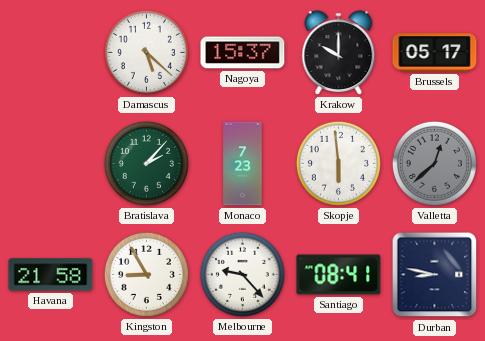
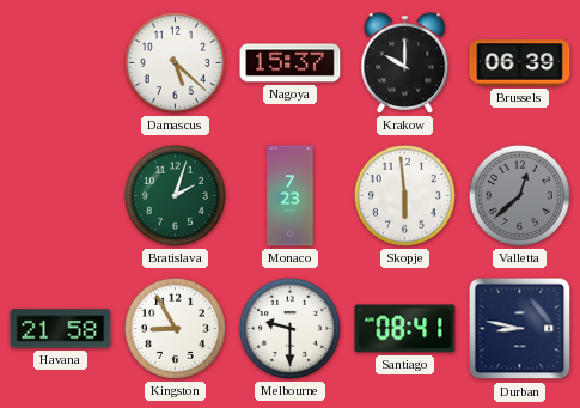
Brussels: 05:17 -> 06:39 (520, 63)
Bratislava: 2:07 -> 2:03 (175, 195)
Melbourne: 9:23 -> 9:30 (289, 328)
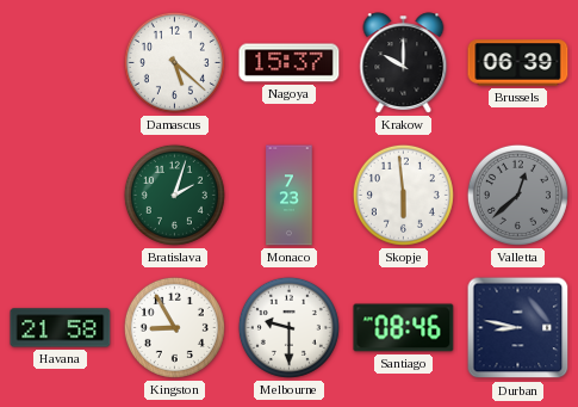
Santiago: 08:41 -> 08:46 (404, 328)
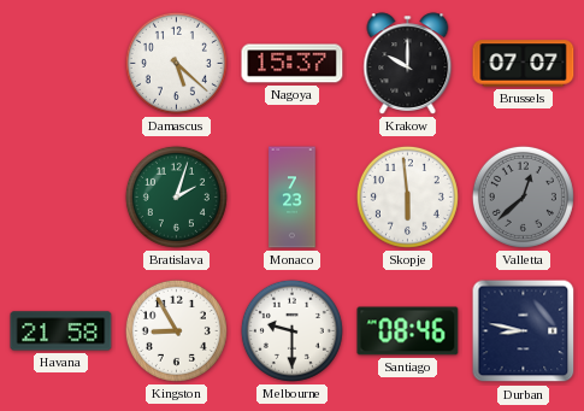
Brussels: 06:39 -> 07:07 (524, 64)
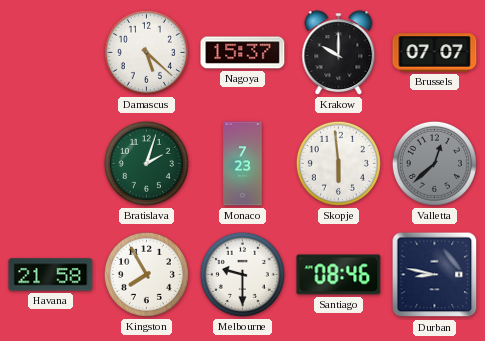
Kingston: 8:55 -> 7:55 (146, 274)
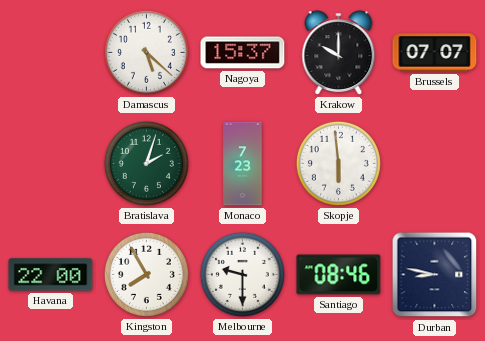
Valletta: 12:38 -> none (434, 163)
Havana: 21:58 -> 22:00 (51, 275)
